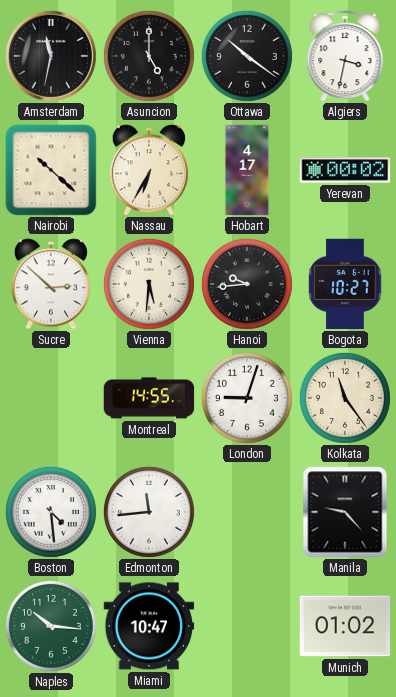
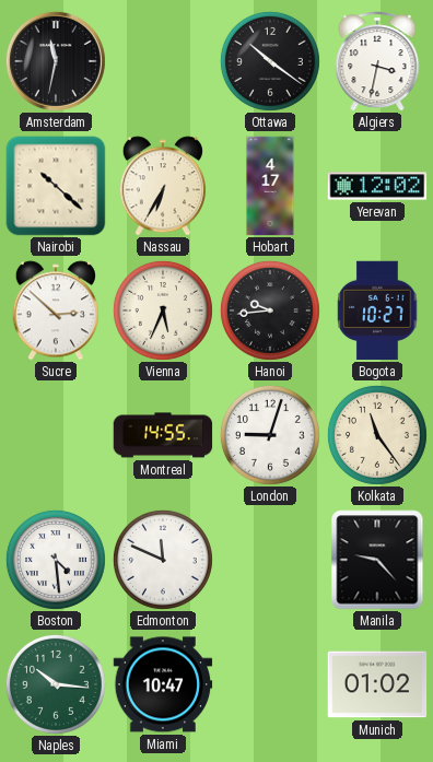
Asuncion: 5:00 -> none (149, 56)
Yerevan: 00:02 -> 12:02 (377, 186)
Vienna: 5:31 -> 5:34 (163, 310)
Edmonton: 11:44 -> 11:49 (163, 560)
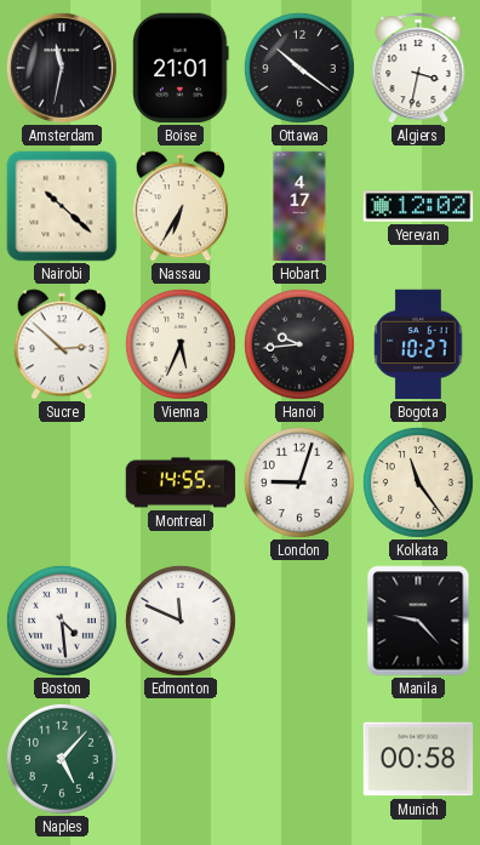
Boise: none -> 21:01 (181, 68)
Naples: 10:16 -> 5:07 (62, 759)
Miami: 10:47 -> none (163, 684)
Munich: 01:02 -> 00:58 (418, 759)
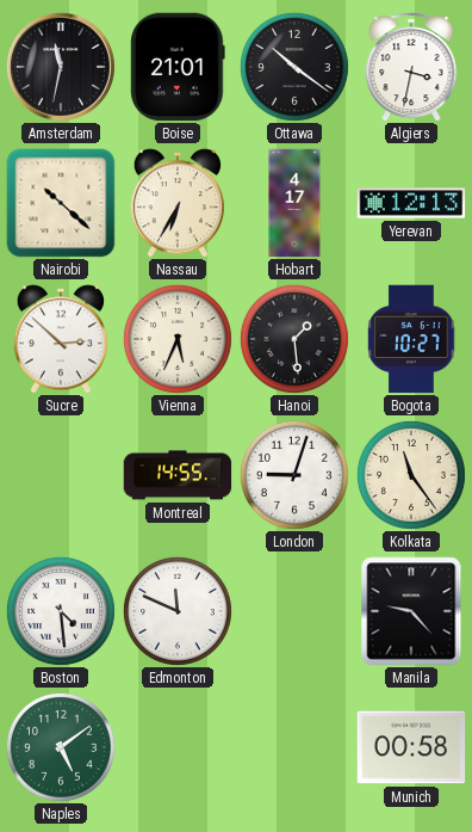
Yerevan: 12:02 -> 12:13 (411, 203)
Hanoi: 9:44 -> 1:29 (294, 339)
Naples: 5:07 -> 5:09 (61, 747)
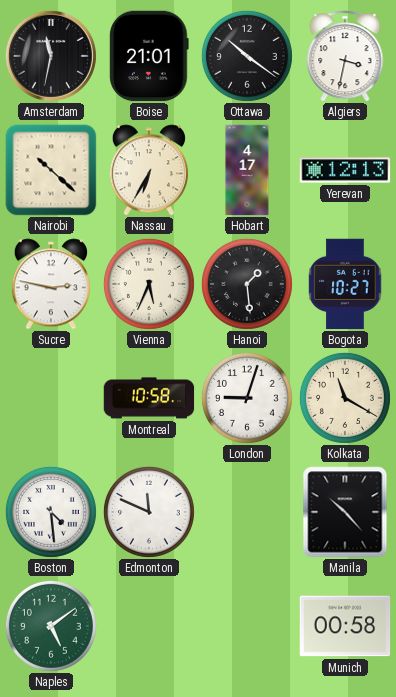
Sucre: 2:52 -> 2:47 (51, 284)
Montreal: 14:55 -> 10:58 (149, 398)
Kolkata: 11:24 -> 11:20 (345, 398)
Manila: 9:23 -> 10:23 (345, 512)
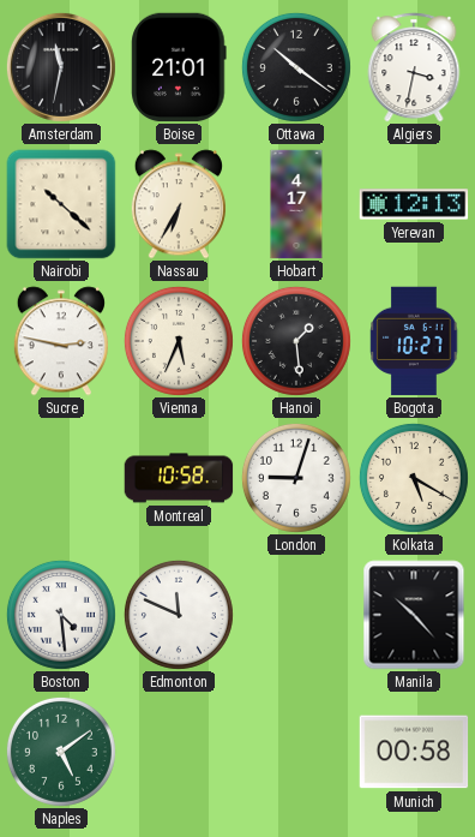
Kolkata: 11:20 -> 5:20 (414, 478)
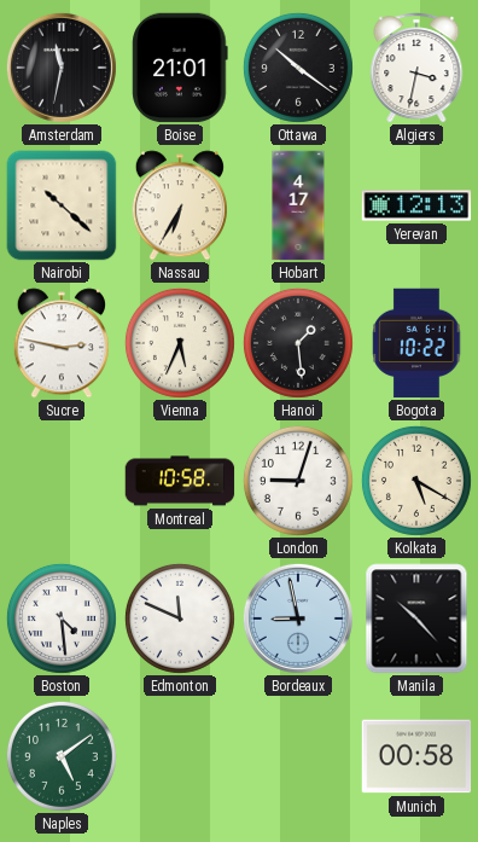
Bogota: 10:27 -> 10:22 (416, 343)
Bordeaux: none -> 8:58 (298, 619)
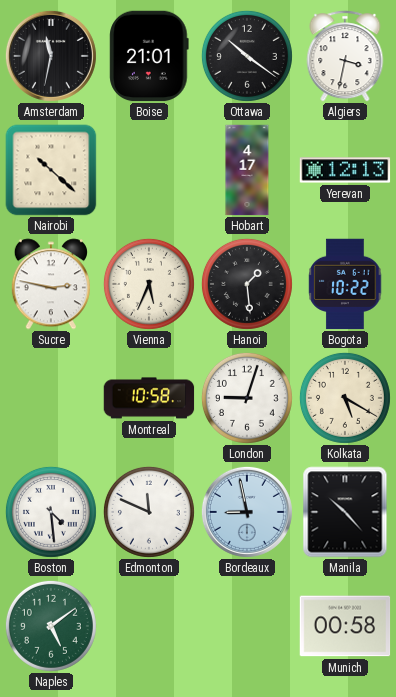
Nassau: 6:35 -> none (180, 205)
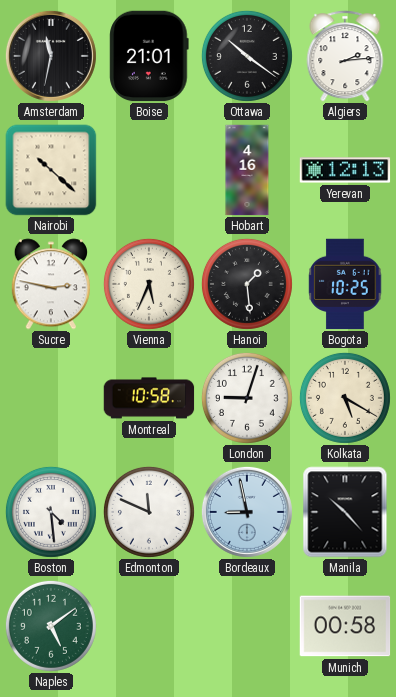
Algiers: 3:32 -> 2:14 (345, 56)
Hobart: 4:17 -> 4:16 (247, 170)
Bogota: 10:22 -> 10:25 (345, 284)
